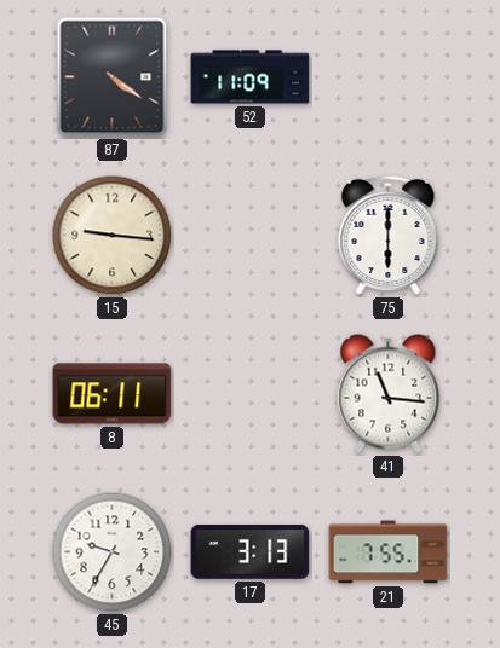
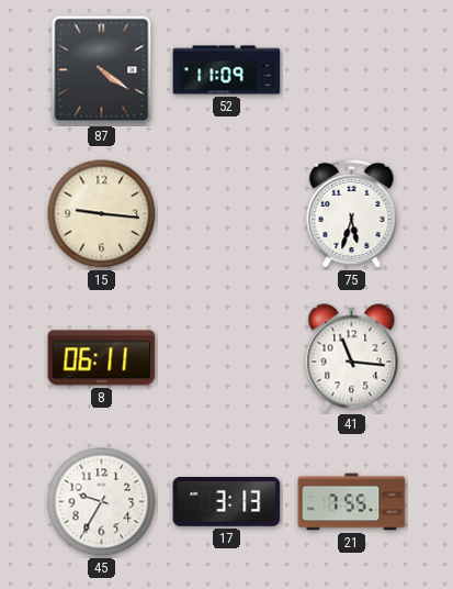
75: 6:00 -> 5:33 (352, 214)
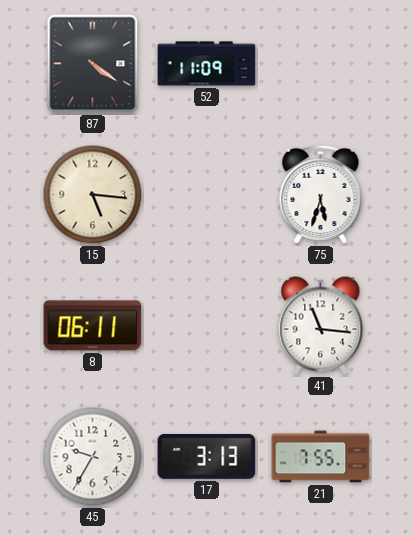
15: 9:16 -> 5:16 (93, 195)
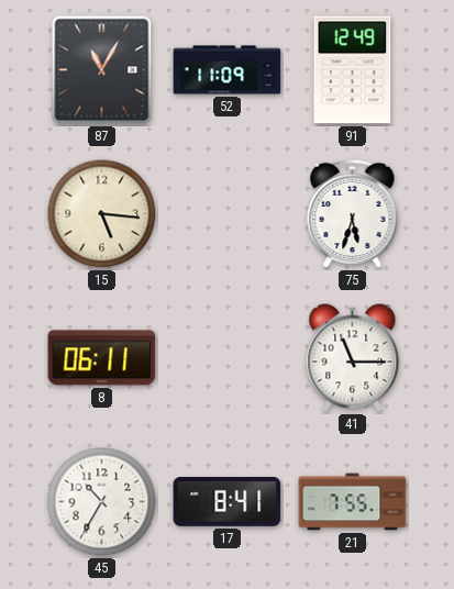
87: 4:21 -> 11:05 (102, 70)
91: none -> 12:49 (353, 70)
41: 11:16 -> 11:15 (353, 358)
45: 9:35 -> 10:35 (102, 502)
17: 3:13 -> 8:41 (228, 502)
